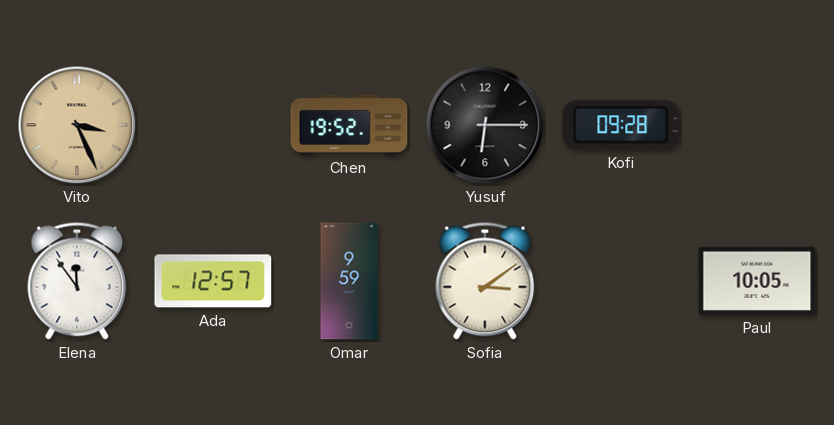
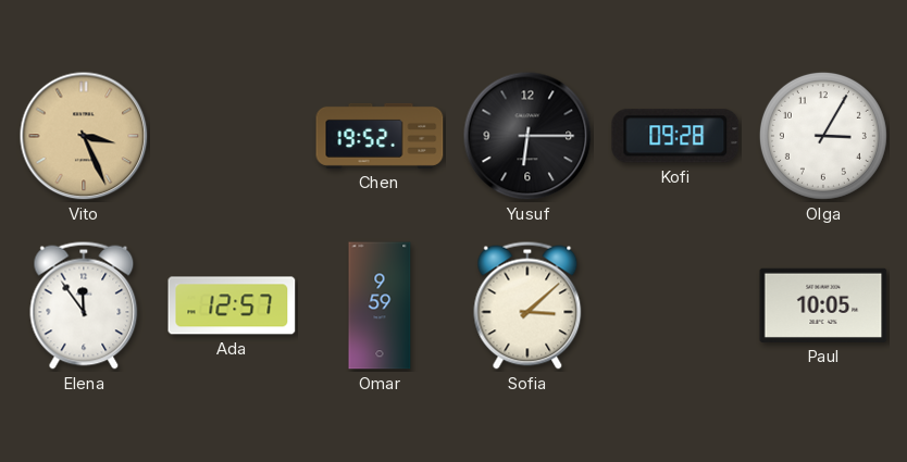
Olga: none -> 3:05 (823, 136)
Sofia: 3:09 -> 3:08 (527, 305)
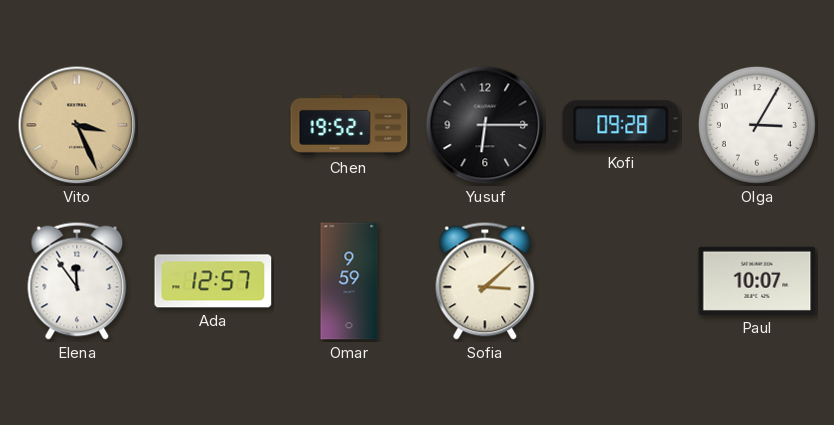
Paul: 10:05 -> 10:07 (757, 281)
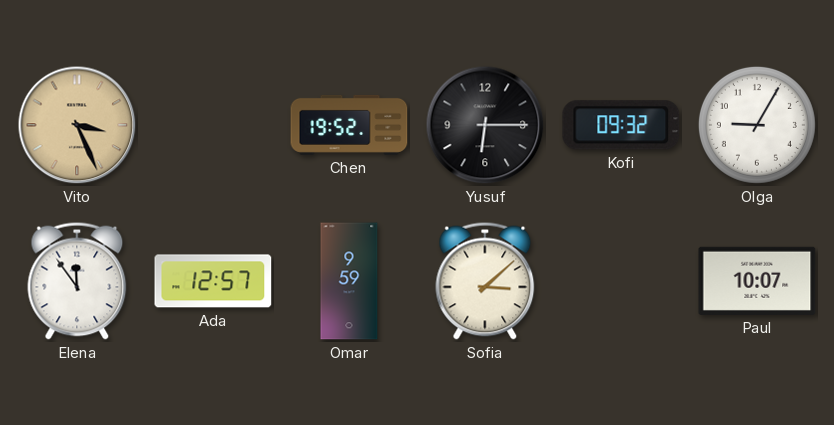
Kofi: 09:28 -> 09:32 (621, 125)
Olga: 3:05 -> 9:05 (757, 125)
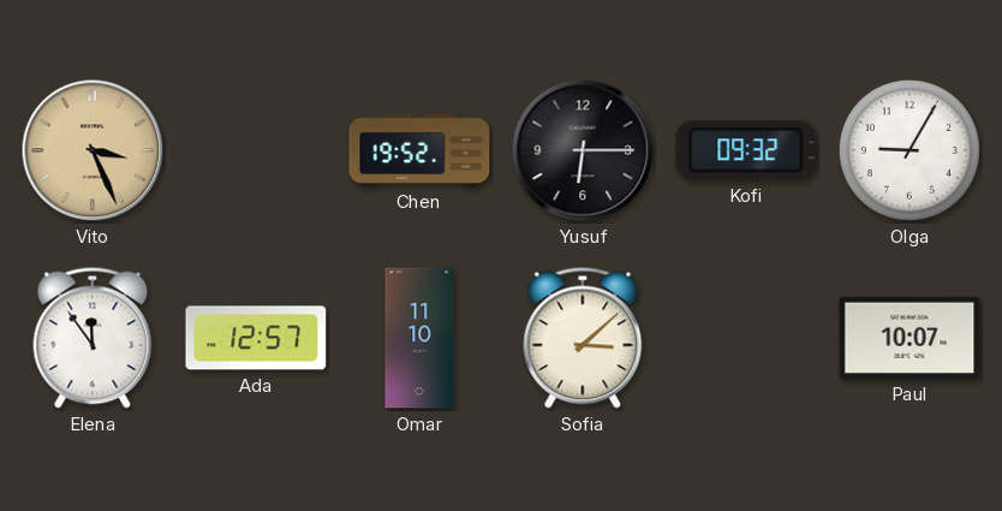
Omar: 9:59 -> 11:10 (419, 338)
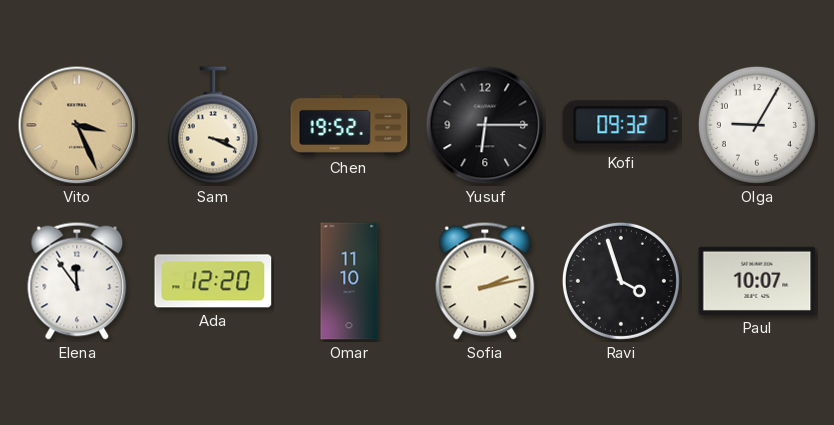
Sam: none -> 3:19 (213, 125)
Ada: 12:57 -> 12:20 (213, 281)
Sofia: 3:08 -> 2:13 (485, 281)
Ravi: none -> 3:57 (621, 281)
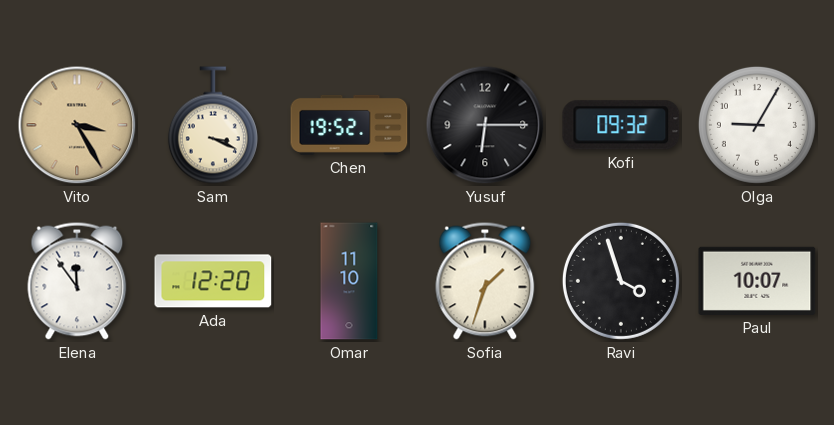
Vito: 3:26 -> 3:25 (77, 125)
Sofia: 2:13 -> 1:33 (485, 281)
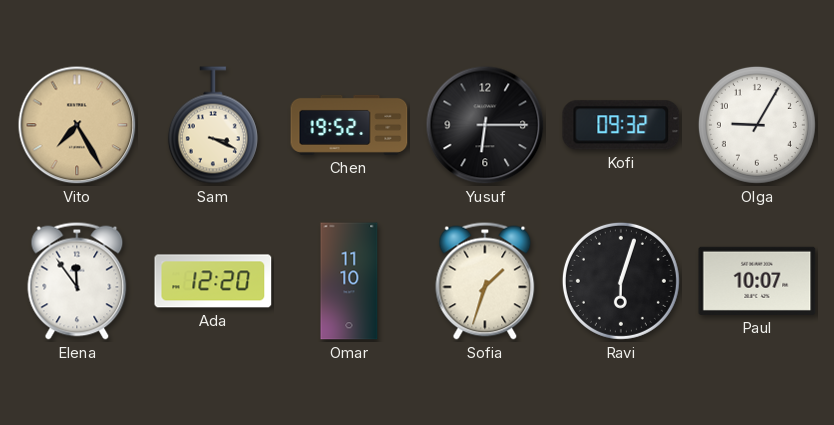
Vito: 3:25 -> 7:25 (77, 125)
Ravi: 3:57 -> 6:03 (621, 281)
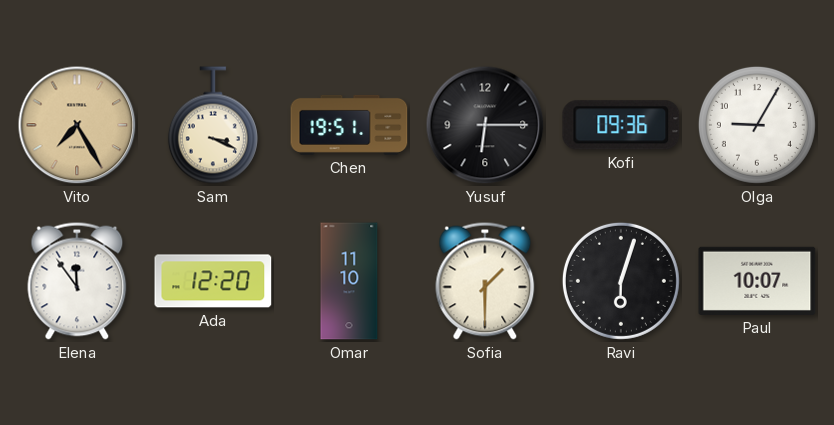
Chen: 19:52 -> 19:51 (349, 125)
Kofi: 09:32 -> 09:36 (621, 125)
Sofia: 1:33 -> 1:30 (485, 281)
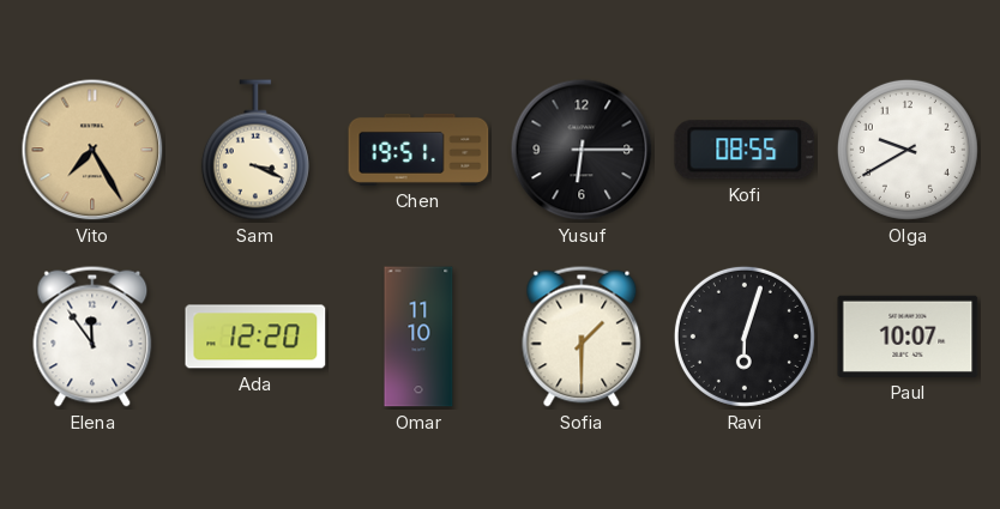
Kofi: 09:36 -> 08:55 (745, 150)
Olga: 9:05 -> 9:40 (908, 150)
